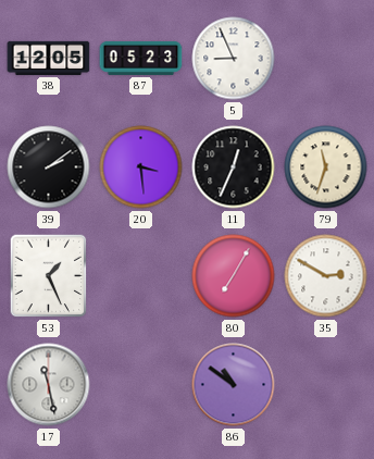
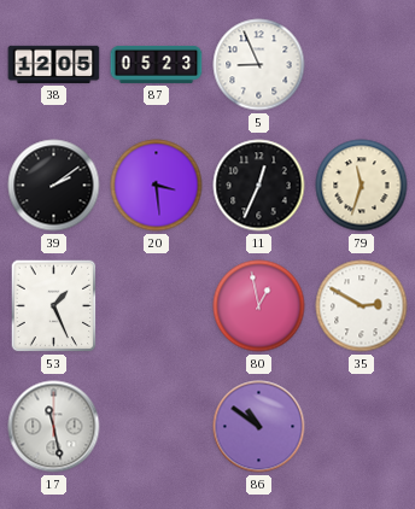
80: 7:05 -> 12:58 (259, 306)
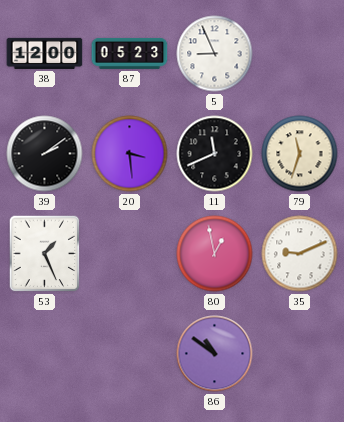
38: 12:05 -> 12:00 (45, 53)
11: 12:34 -> 11:41 (215, 154)
35: 2:50 -> 9:11 (300, 254)
17: 11:28 -> none (54, 427)
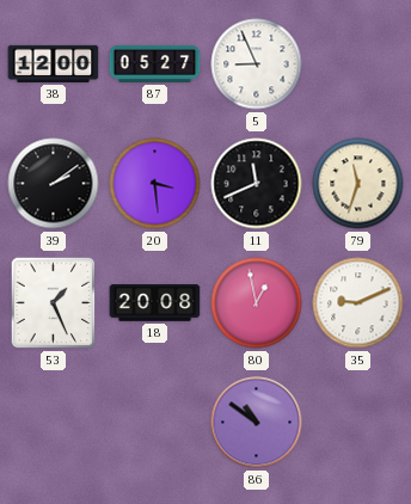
87: 05:23 -> 05:27 (155, 63)
18: none -> 20:08 (155, 303)
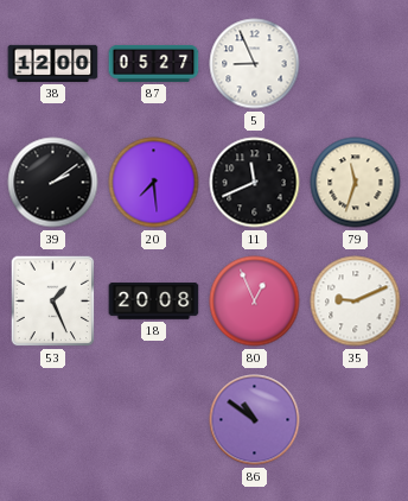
20: 3:29 -> 7:29 (154, 183)
80: 12:58 -> 12:56 (255, 302)
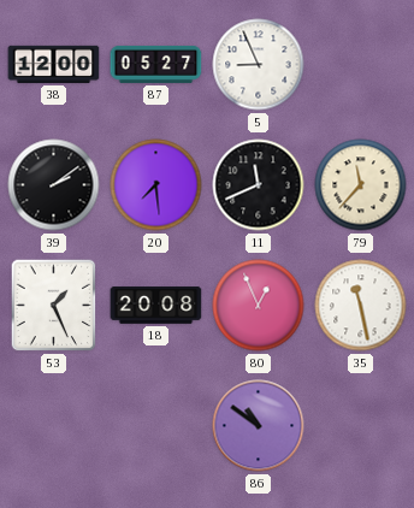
79: 11:33 -> 11:37 (361, 185)
35: 9:11 -> 11:28 (361, 306)
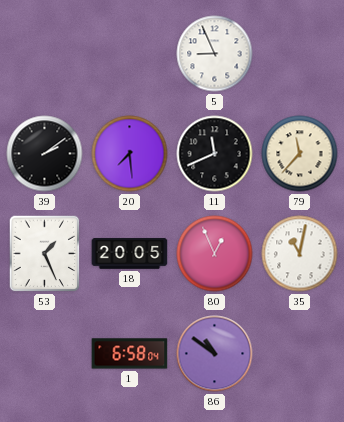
38: 12:00 -> none (54, 64)
87: 05:27 -> none (156, 64)
18: 20:08 -> 20:05 (130, 254)
35: 11:28 -> 11:02 (300, 254)
1: none -> 6:58 (130, 354)
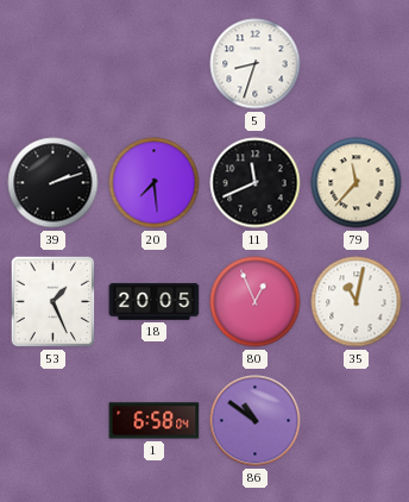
5: 8:56 -> 8:33 (256, 64)
39: 2:09 -> 2:12 (54, 183)
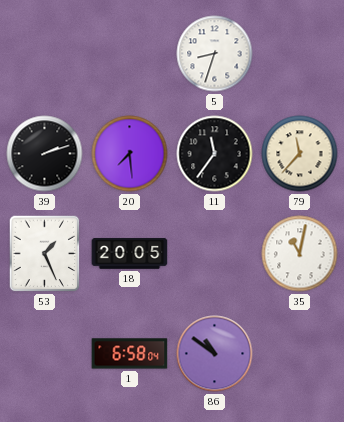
11: 11:41 -> 11:36 (215, 154)
80: 12:56 -> none (256, 302)
